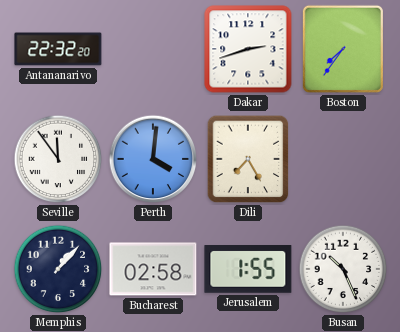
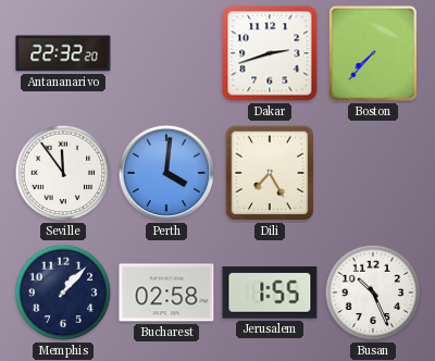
Boston: 7:36 -> 7:37 (373, 53)
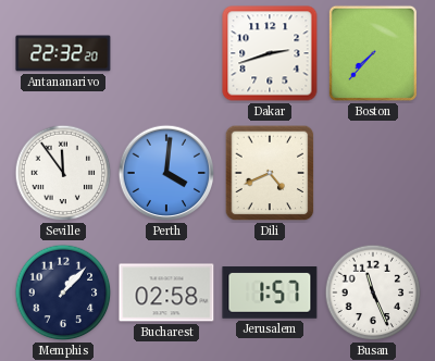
Dili: 7:25 -> 4:41 (270, 173)
Jerusalem: 1:55 -> 1:57 (270, 294)
Busan: 10:26 -> 11:26 (373, 292)
